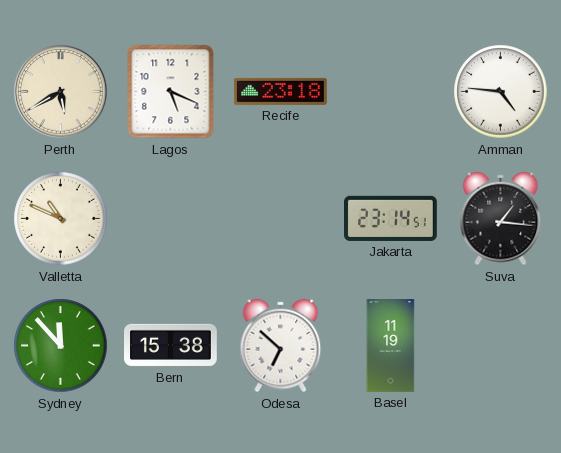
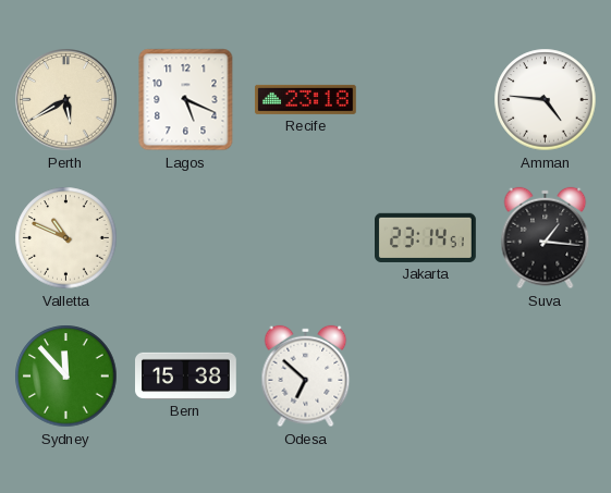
Basel: 11:19 -> none (391, 346)
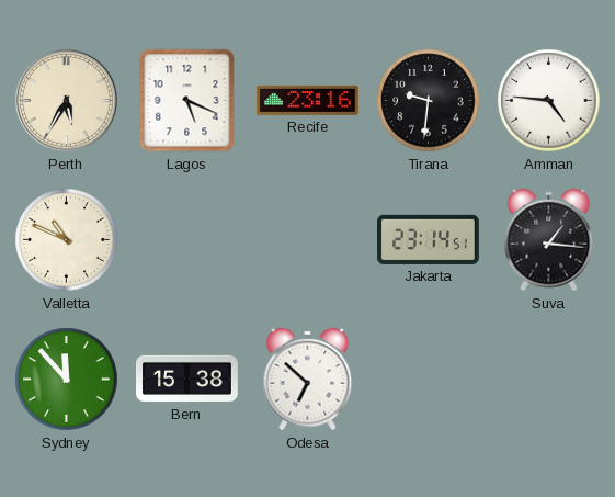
Perth: 5:40 -> 5:35 (67, 101)
Recife: 23:18 -> 23:16 (307, 100)
Tirana: none -> 9:31 (429, 101)
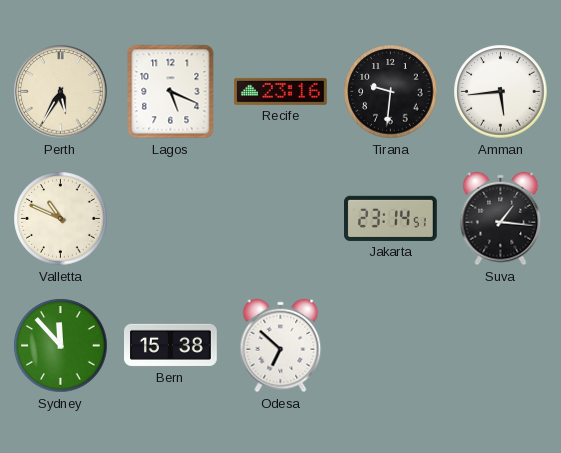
Amman: 4:46 -> 5:44 (501, 92)
